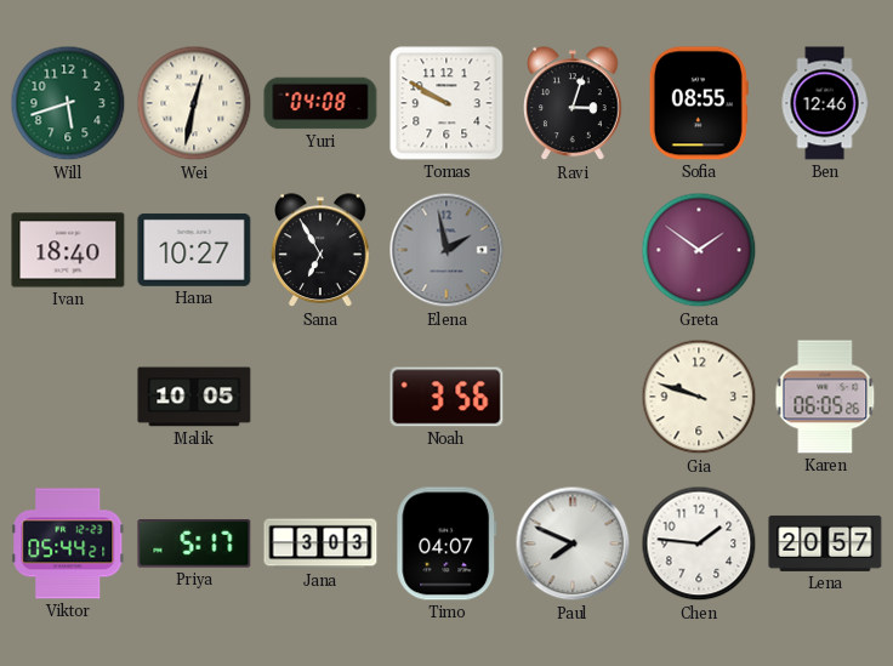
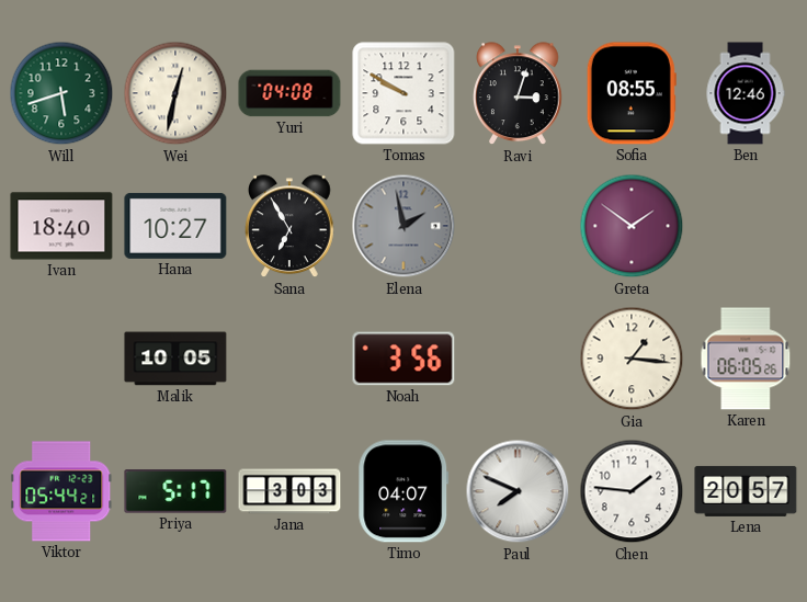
Gia: 9:48 -> 1:16 (632, 359)
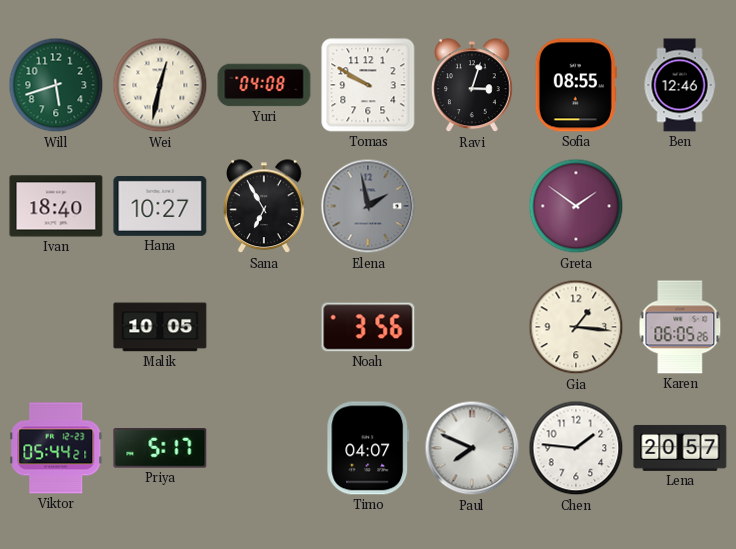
Jana: 3:03 -> none (289, 491)
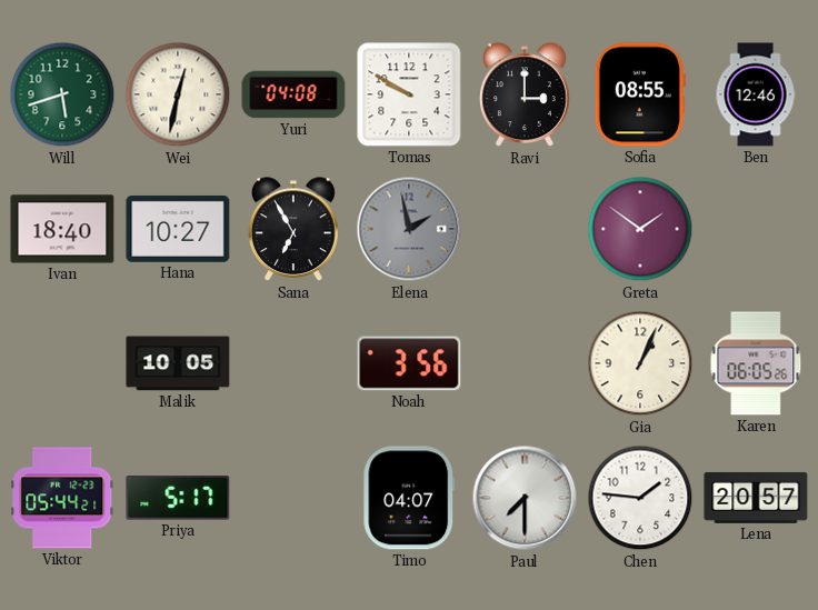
Ravi: 3:03 -> 3:00 (526, 96)
Gia: 1:16 -> 1:04 (640, 363)
Paul: 7:49 -> 7:30 (525, 498)
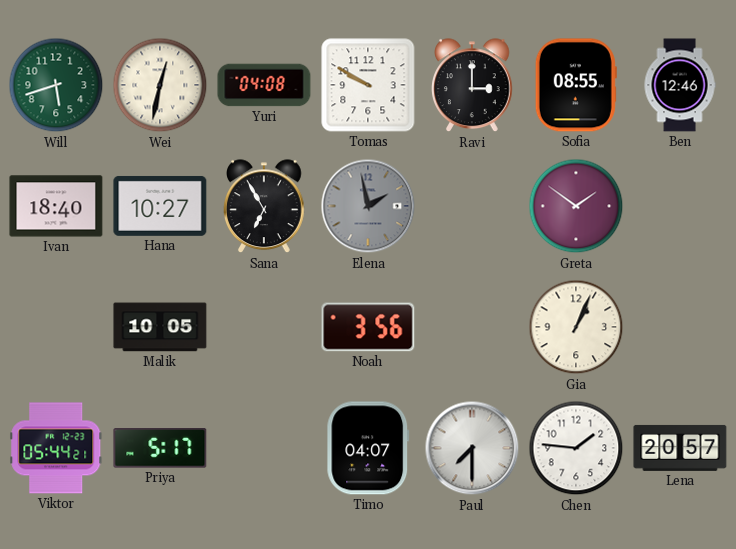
Karen: 06:05 -> none (756, 363)
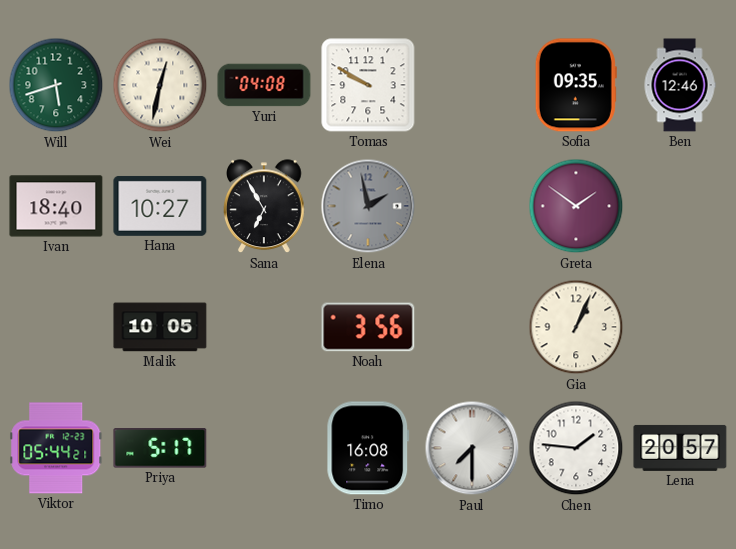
Ravi: 3:00 -> none (473, 86)
Sofia: 08:55 -> 09:35 (576, 85)
Timo: 04:07 -> 16:08 (368, 448)
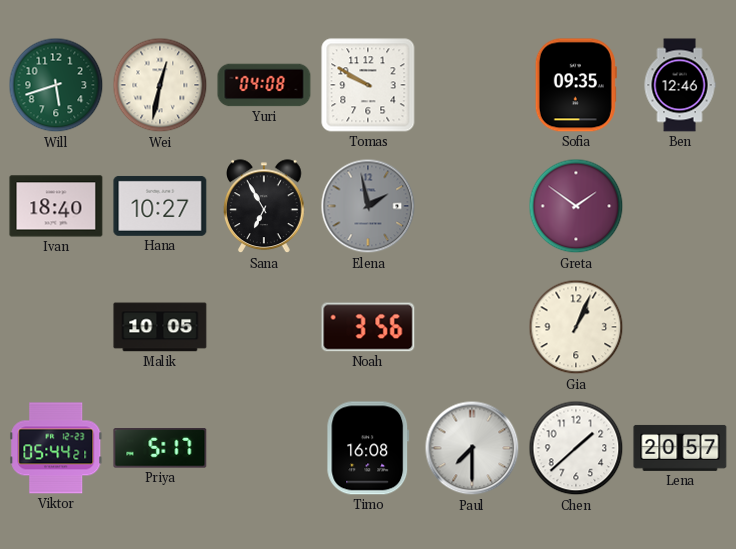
Chen: 1:46 -> 1:38 (576, 448)
